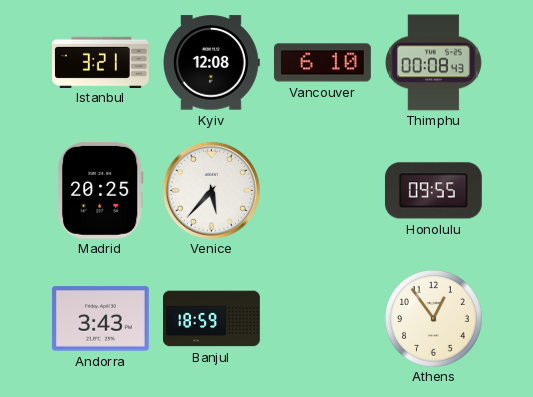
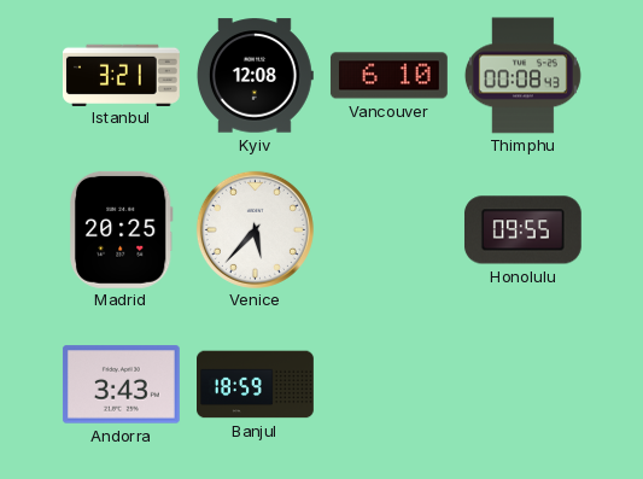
Athens: 12:54 -> none (433, 318)
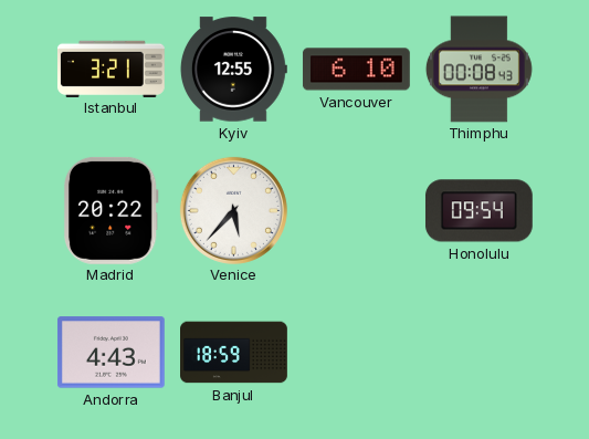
Kyiv: 12:08 -> 12:55 (233, 70)
Madrid: 20:25 -> 20:22 (111, 210)
Honolulu: 09:55 -> 09:54 (478, 211)
Andorra: 3:43 -> 4:43 (111, 353)
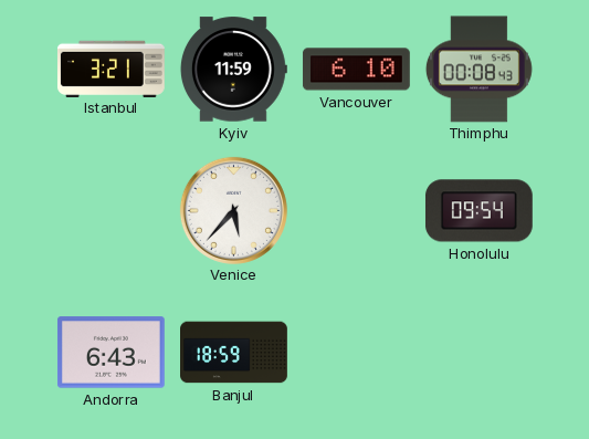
Kyiv: 12:55 -> 11:59 (233, 70)
Madrid: 20:22 -> none (111, 210)
Andorra: 4:43 -> 6:43 (111, 353)
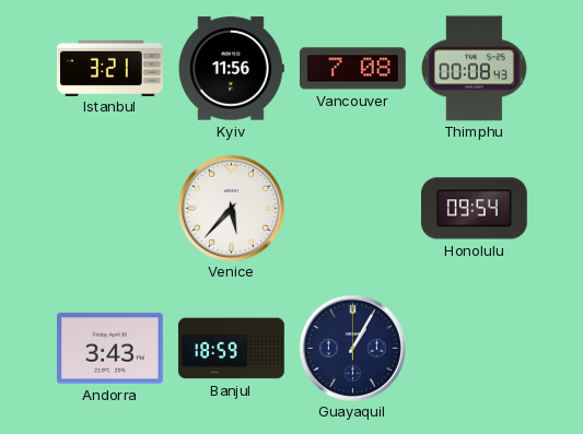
Kyiv: 11:59 -> 11:56 (231, 69)
Vancouver: 6:10 -> 7:08 (352, 69)
Andorra: 6:43 -> 3:43 (109, 349)
Guayaquil: none -> 1:05 (352, 348)
